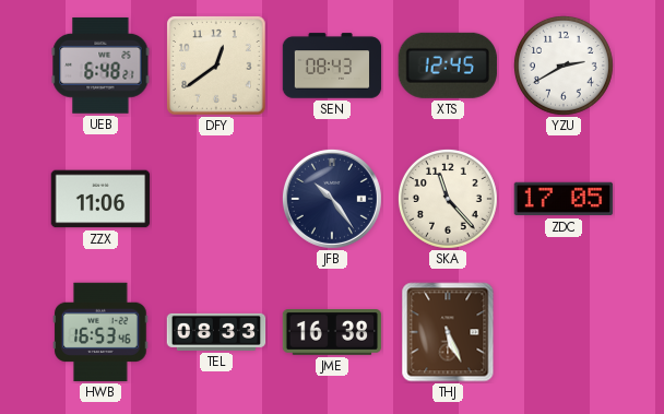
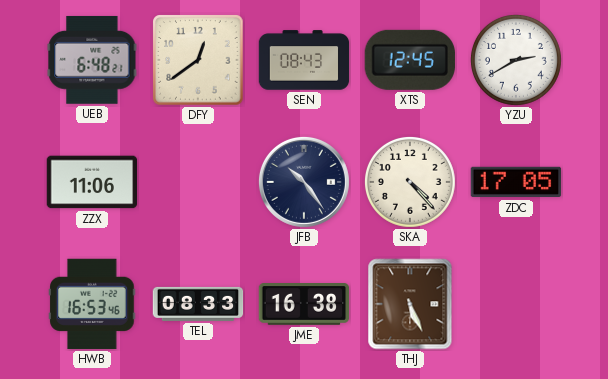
SKA: 11:23 -> 4:23 (410, 182)
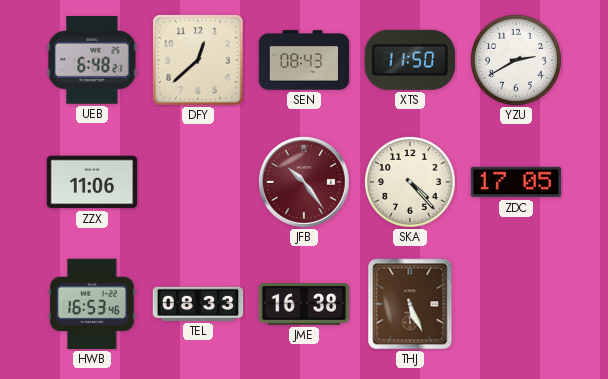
DFY: 12:39 -> 12:38 (198, 60)
XTS: 12:45 -> 11:50 (410, 60)
JFB dial: navy -> burgundy (304, 182)
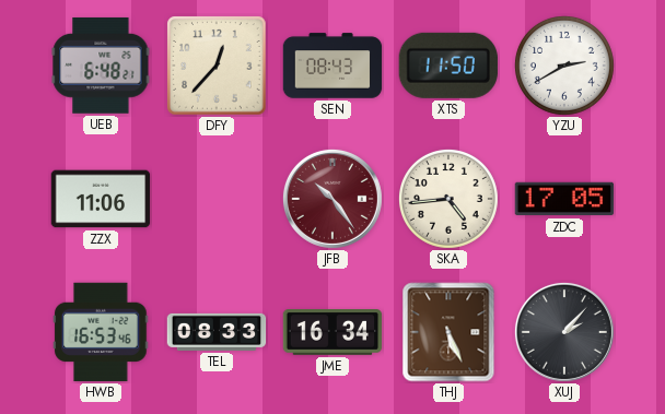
DFY: 12:38 -> 12:37 (217, 66)
SKA: 4:23 -> 4:44 (448, 199)
JME: 16:38 -> 16:34 (332, 333)
XUJ: none -> 2:07 (564, 332)
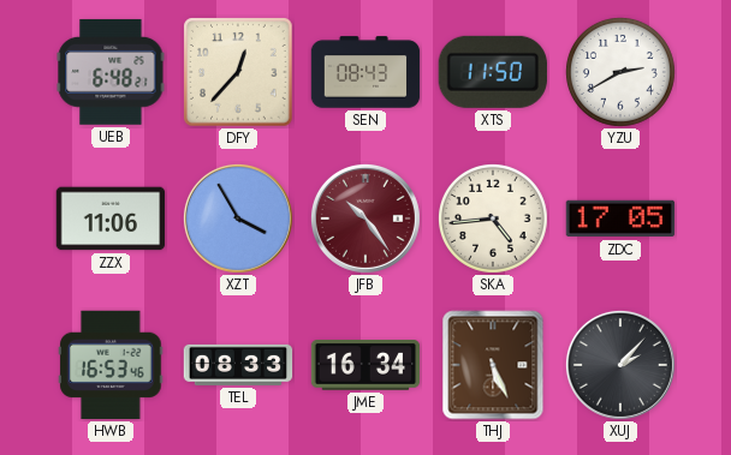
XZT: none -> 3:55 (238, 218)
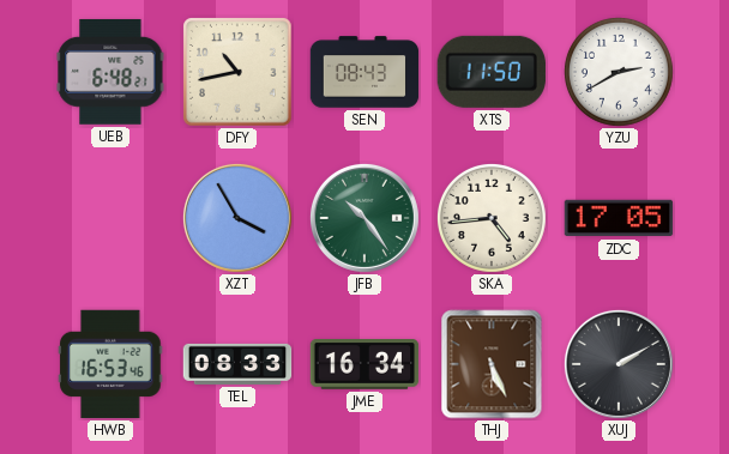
DFY: 12:37 -> 10:43 (237, 72)
ZZX: 11:06 -> none (111, 218)
JFB dial: burgundy -> green (365, 218)
XUJ: 2:07 -> 2:10 (619, 364)
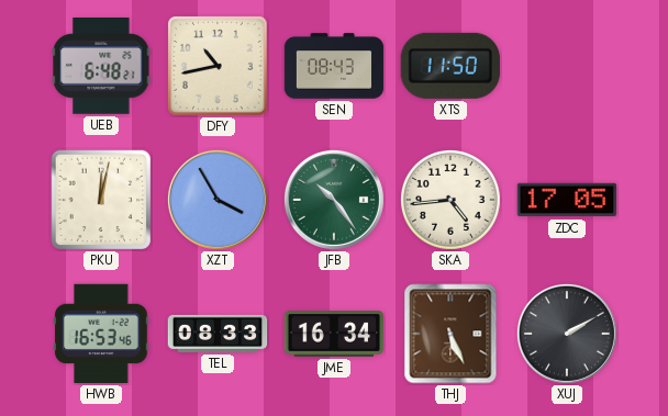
YZU: 2:40 -> none (619, 72)
PKU: none -> 12:02 (101, 200)
